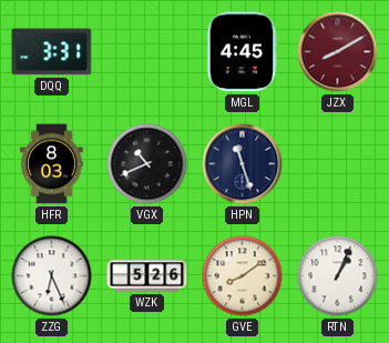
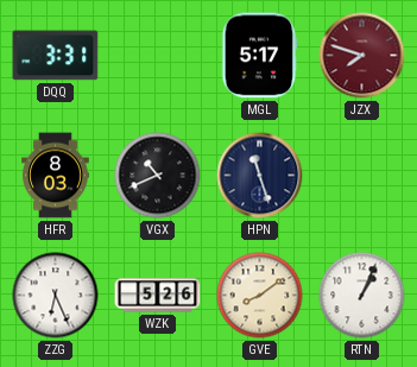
MGL: 4:45 -> 5:17 (260, 56)
JZX: 8:10 -> 7:48 (362, 56)
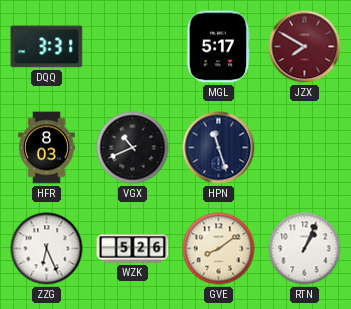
JZX: 7:48 -> 7:50 (305, 47)
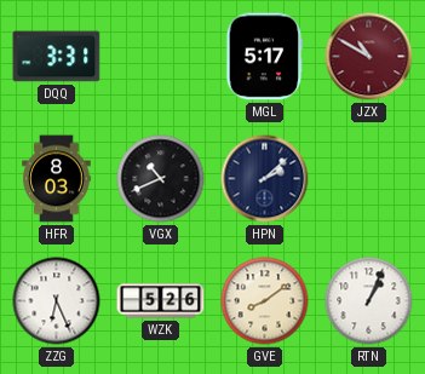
JZX: 7:50 -> 10:50 (369, 57)
HPN: 11:27 -> 2:08 (265, 179)
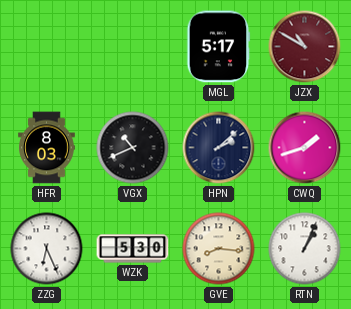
DQQ: 3:31 -> none (57, 57)
CWQ: none -> 1:42 (305, 148)
WZK: 5:26 -> 5:30 (133, 249)
GVE: 8:09 -> 8:16 (219, 249)
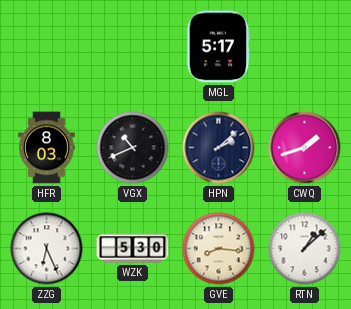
JZX: 10:50 -> none (305, 47)
RTN: 1:04 -> 1:08 (305, 249)
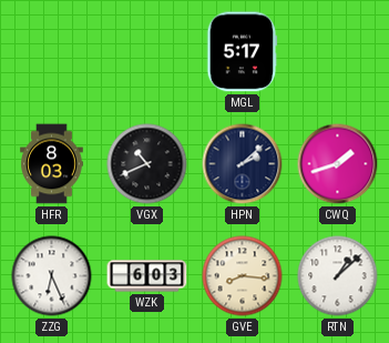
WZK: 5:30 -> 6:03 (147, 276)
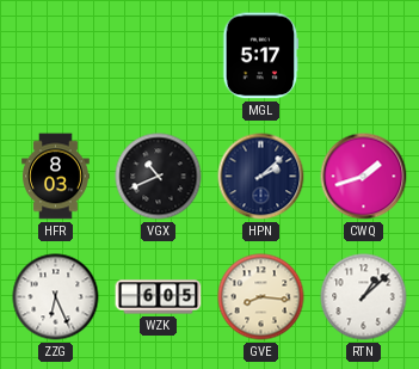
WZK: 6:03 -> 6:05 (159, 297)
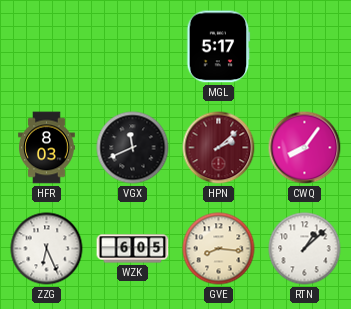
VGX: 10:41 -> 11:41 (133, 148)
HPN dial: navy -> burgundy (219, 148)
CWQ: 1:42 -> 8:06 (305, 148)
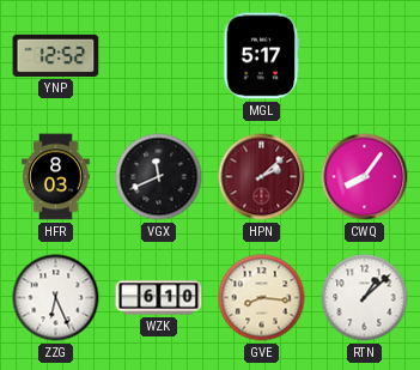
YNP: none -> 12:52 (56, 55)
WZK: 6:05 -> 6:10 (159, 298)
